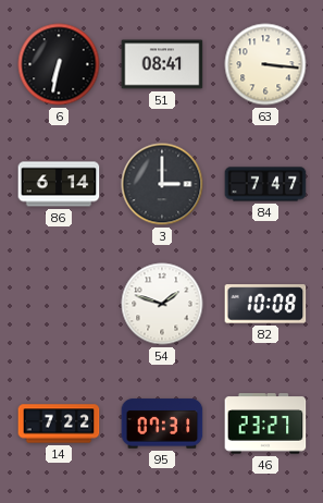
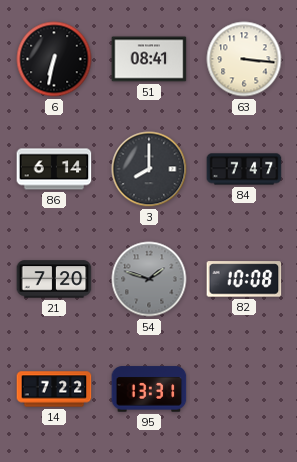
3: 3:00 -> 8:00 (149, 169)
21: none -> 7:20 (54, 279)
54 dial: white -> grey (149, 279)
95: 07:31 -> 13:31 (149, 389)
46: 23:27 -> none (265, 424)
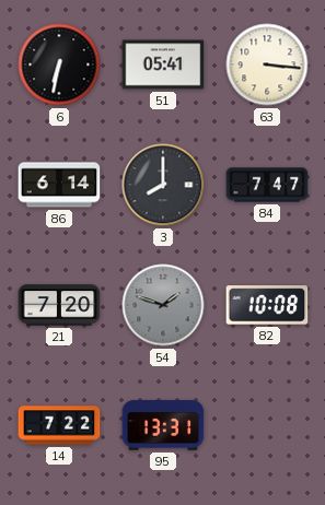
51: 08:41 -> 05:41 (163, 64)
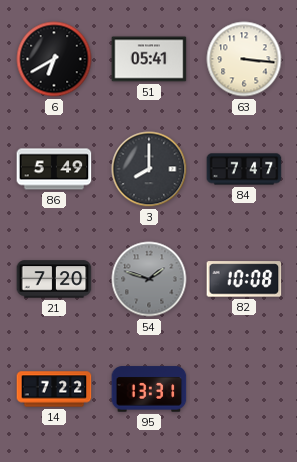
6: 6:32 -> 6:40 (54, 59)
86: 6:14 -> 5:49 (54, 169)
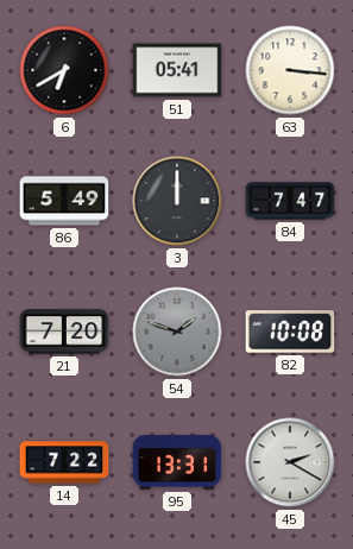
3: 8:00 -> 12:00 (177, 201)
45: none -> 2:20 (290, 462)
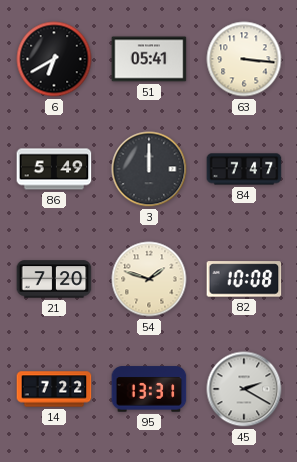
54 dial: grey -> cream (149, 279)
